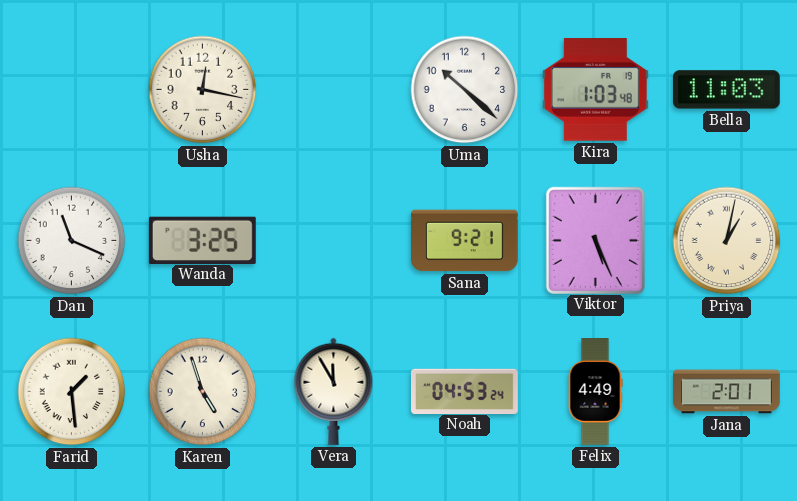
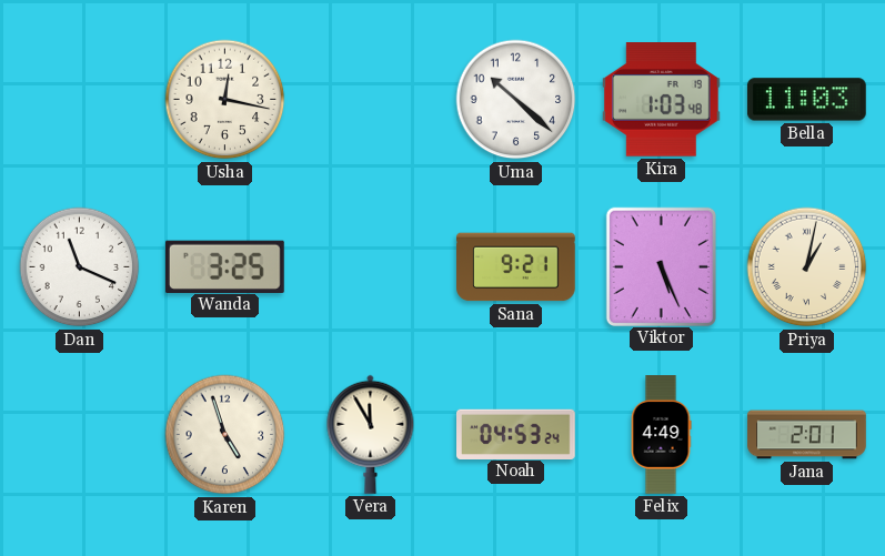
Farid: 1:29 -> none (72, 392)
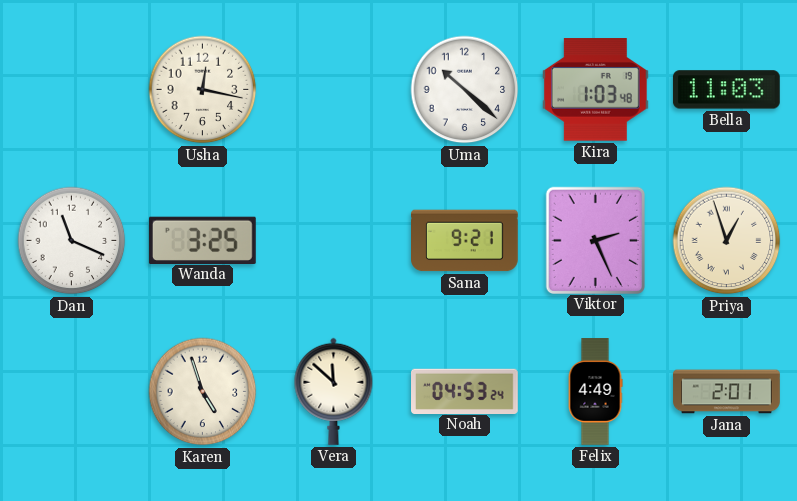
Viktor: 5:26 -> 2:26 (595, 240)
Priya: 1:02 -> 12:57 (727, 241)
Vera: 11:55 -> 11:52 (334, 391)
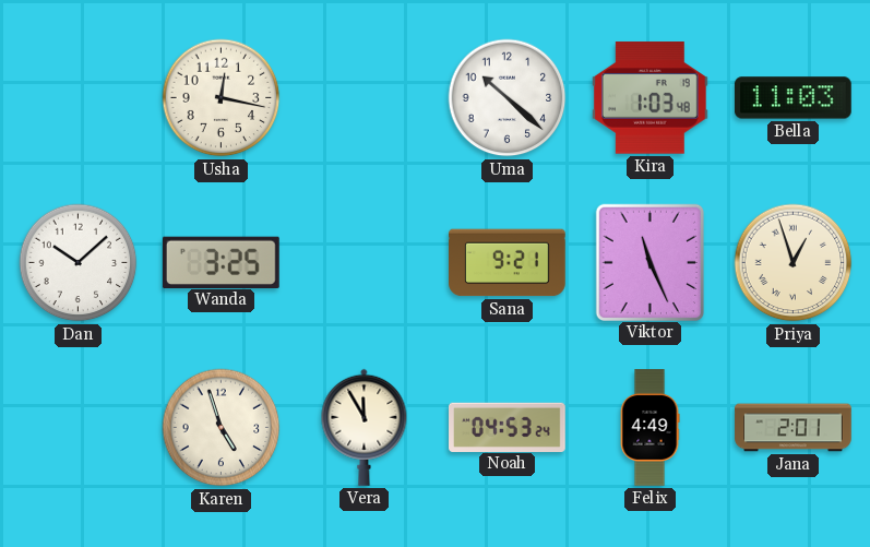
Dan: 11:19 -> 10:08 (79, 263)
Viktor: 2:26 -> 11:26 (649, 262)
Vera: 11:52 -> 11:55 (365, 427)
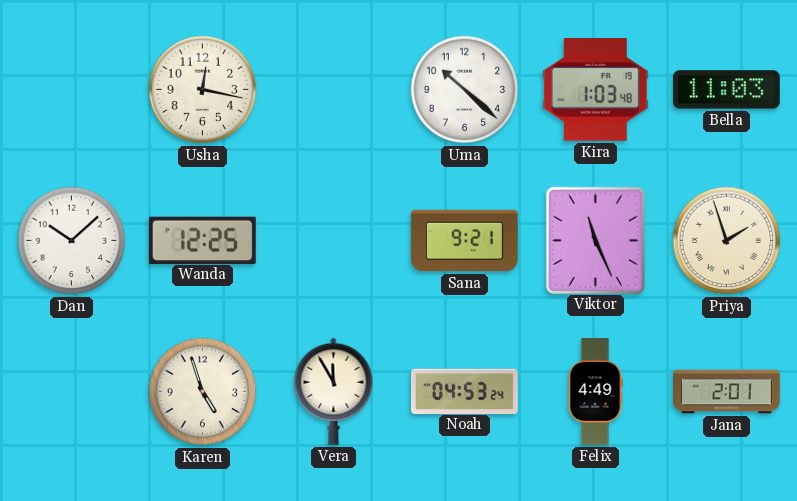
Wanda: 3:25 -> 12:25 (202, 240)
Priya: 12:57 -> 1:57 (727, 241)
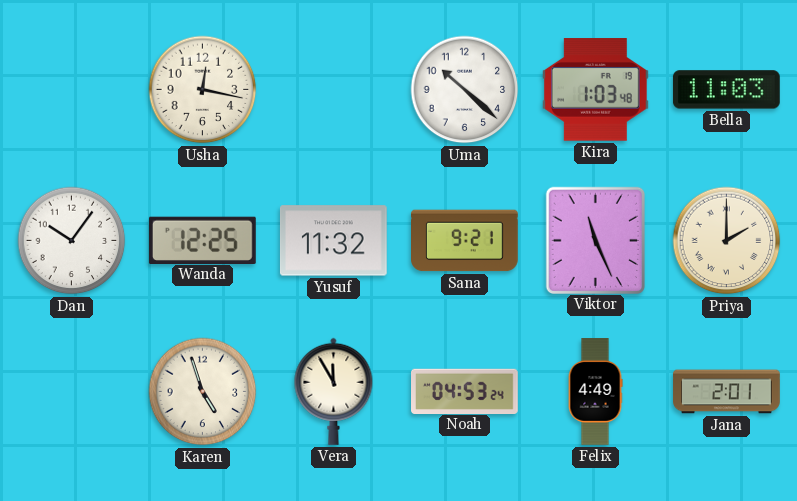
Dan: 10:08 -> 10:06 (72, 241)
Yusuf: none -> 11:32 (333, 241)
Priya: 1:57 -> 2:00 (727, 241)
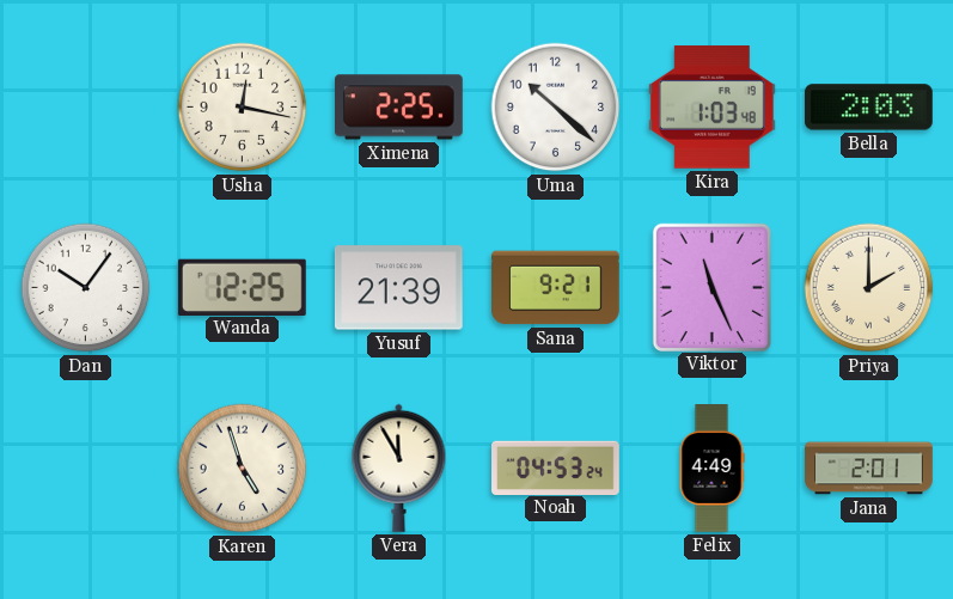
Ximena: none -> 2:25 (399, 108)
Bella: 11:03 -> 2:03 (868, 108)
Yusuf: 11:32 -> 21:39 (398, 288)
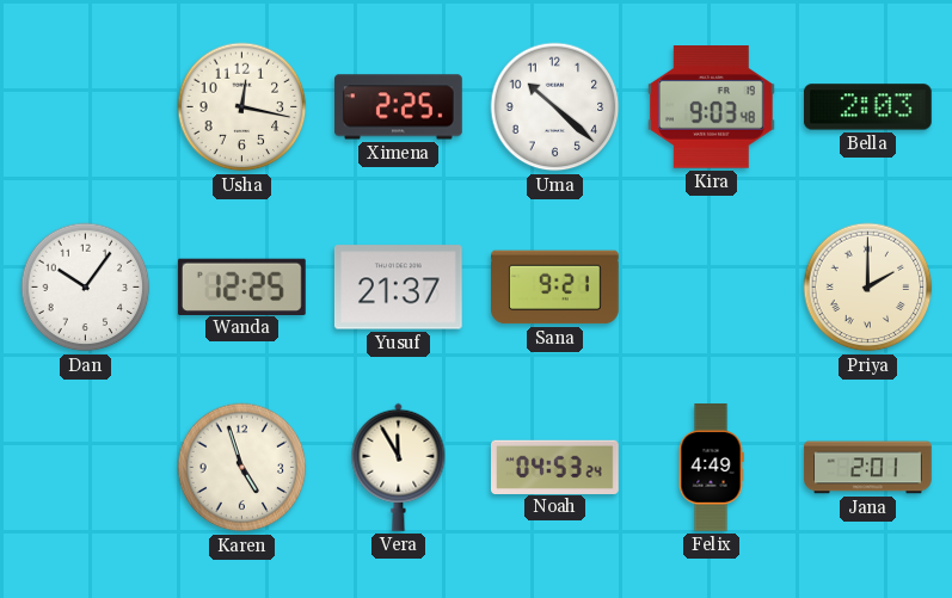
Kira: 1:03 -> 9:03 (711, 107)
Yusuf: 21:39 -> 21:37 (398, 288)
Viktor: 11:26 -> none (711, 287)
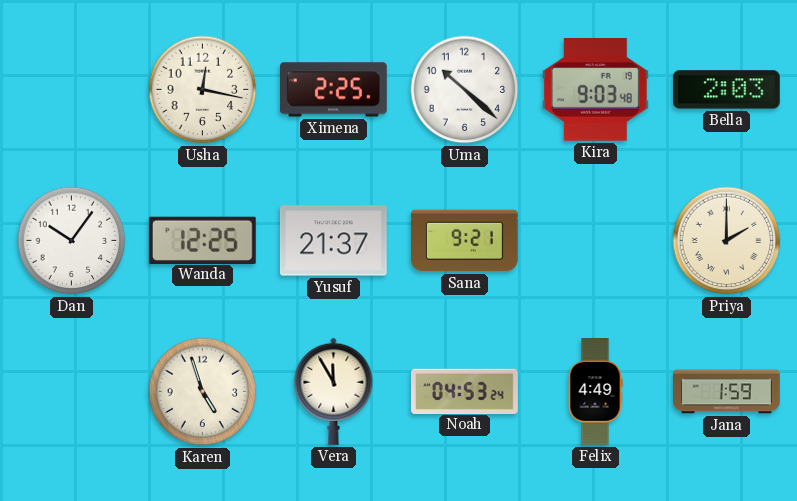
Jana: 2:01 -> 1:59 (727, 392)
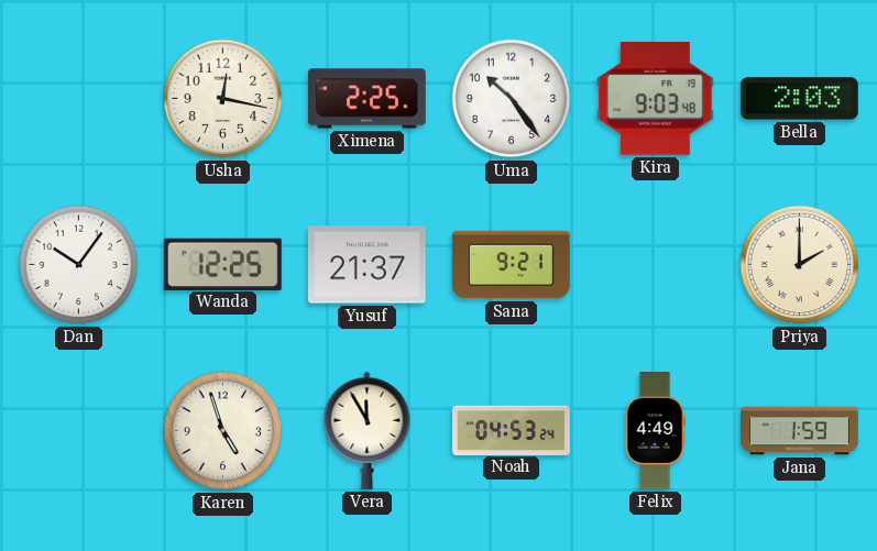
Uma: 10:22 -> 10:24 (512, 99)
